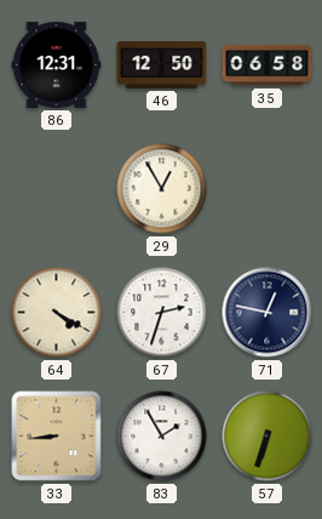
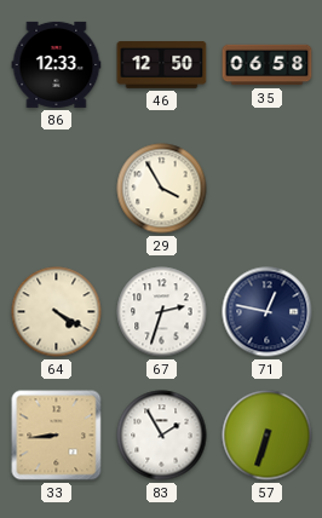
86: 12:31 -> 12:33 (57, 64)
29: 12:55 -> 3:55 (162, 189)
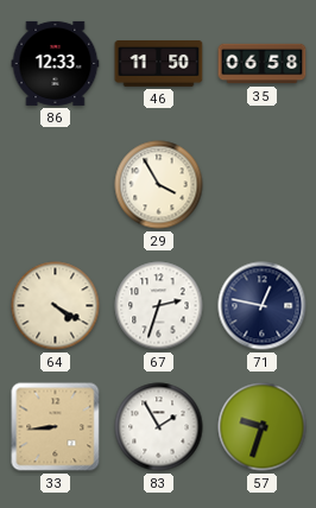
46: 12:50 -> 11:50 (159, 64)
57: 6:33 -> 9:33 (263, 427)
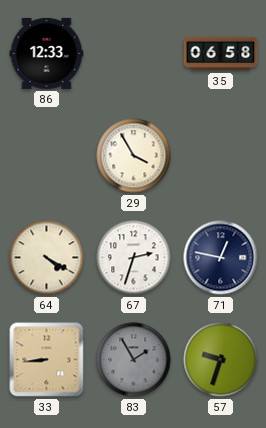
46: 11:50 -> none (159, 64)
83 dial: white -> grey (134, 360)
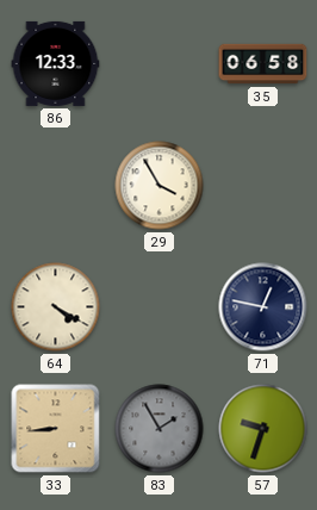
67: 2:33 -> none (134, 258)
